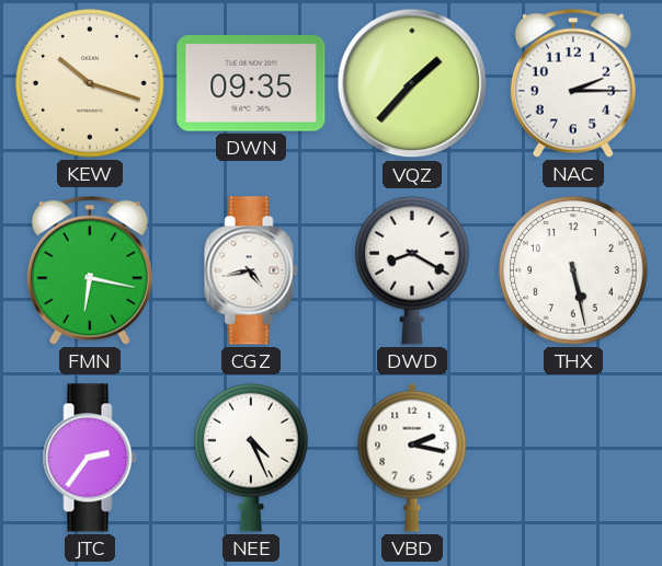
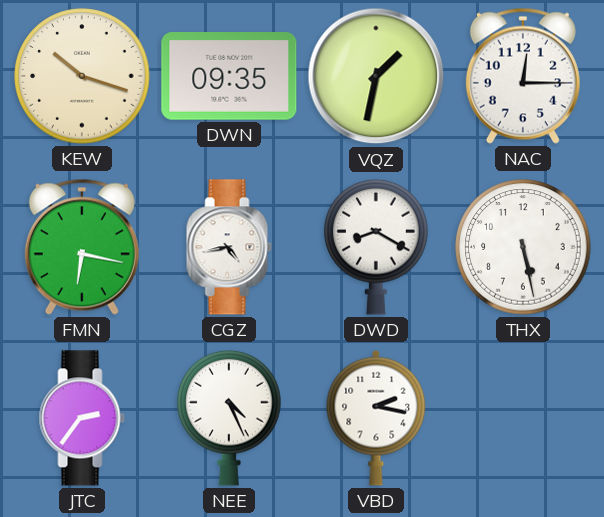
VQZ: 1:37 -> 1:32 (376, 76)
NAC: 2:15 -> 12:15 (523, 76)
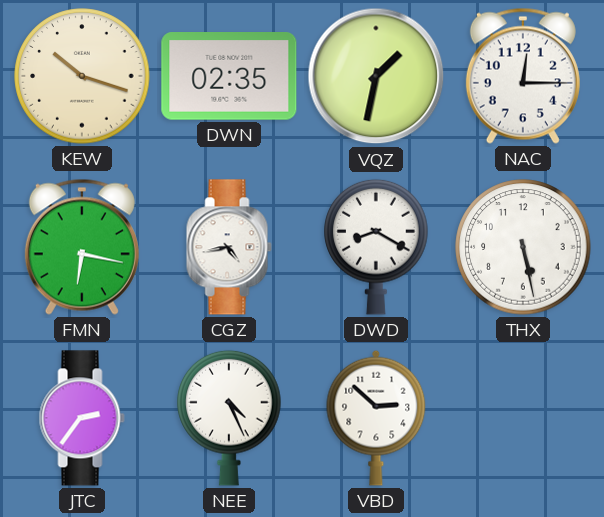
DWN: 09:35 -> 02:35 (229, 77)
VBD: 2:17 -> 2:52 (376, 418)
